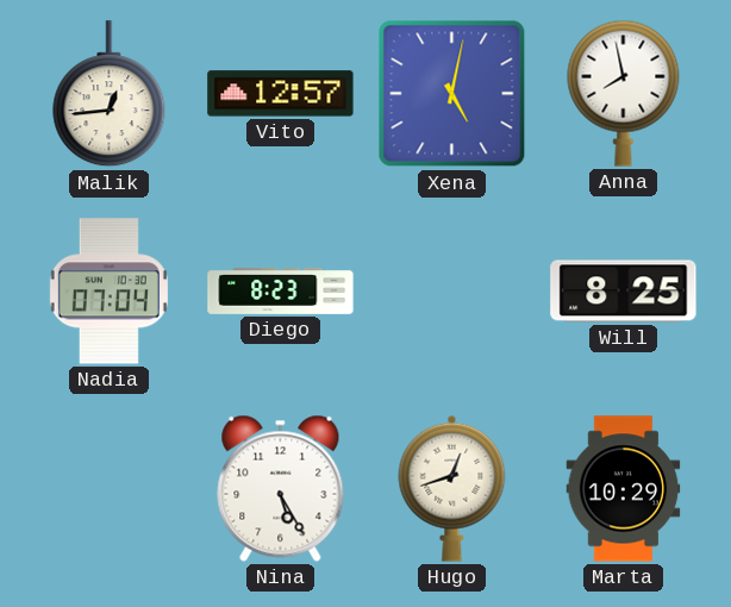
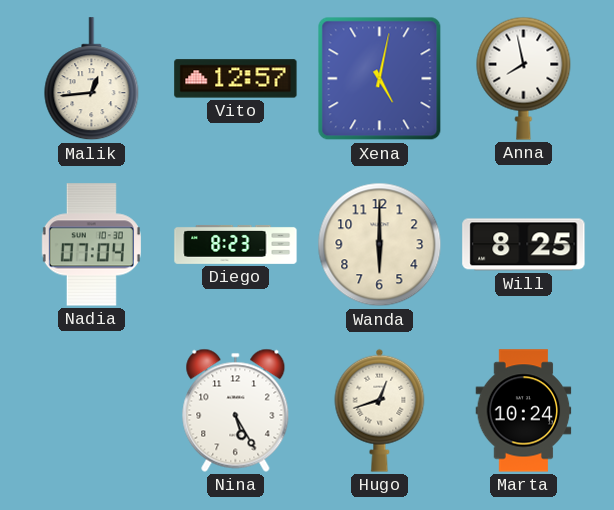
Wanda: none -> 6:00 (380, 245)
Marta: 10:29 -> 10:24 (524, 411)
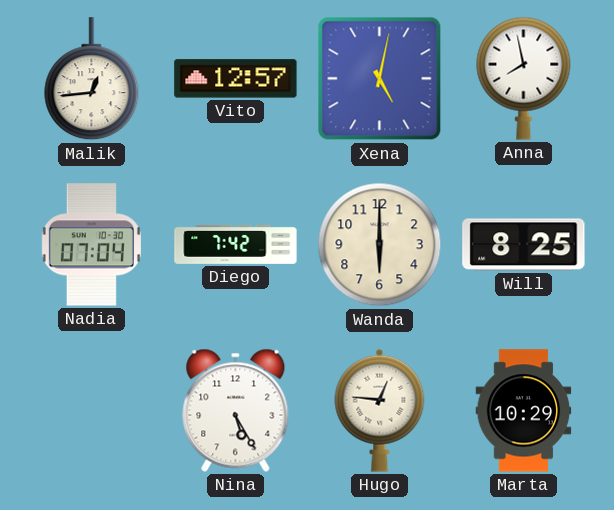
Diego: 8:23 -> 7:42 (236, 244)
Hugo: 12:42 -> 12:46 (380, 410)
Marta: 10:24 -> 10:29 (524, 411)
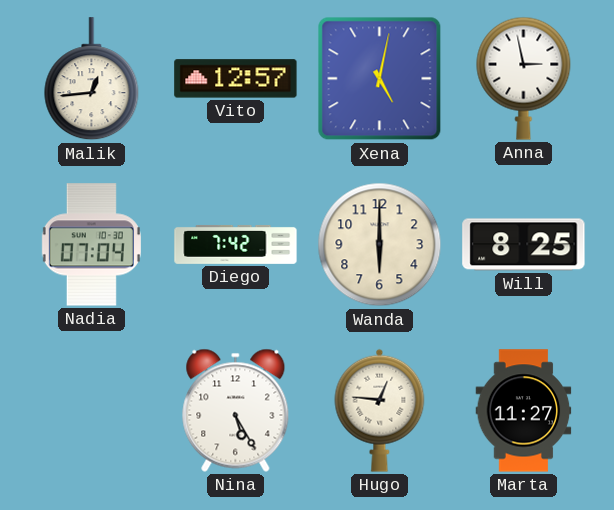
Anna: 7:58 -> 2:58 (524, 78)
Marta: 10:29 -> 11:27 (524, 411)
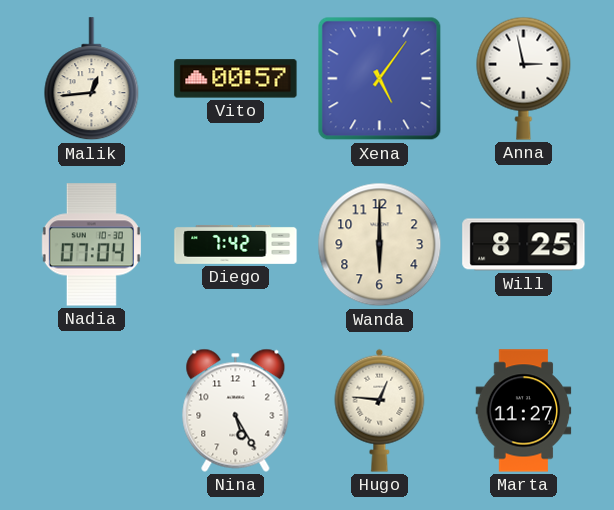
Vito: 12:57 -> 00:57 (236, 79)
Xena: 5:02 -> 5:06 (380, 79)
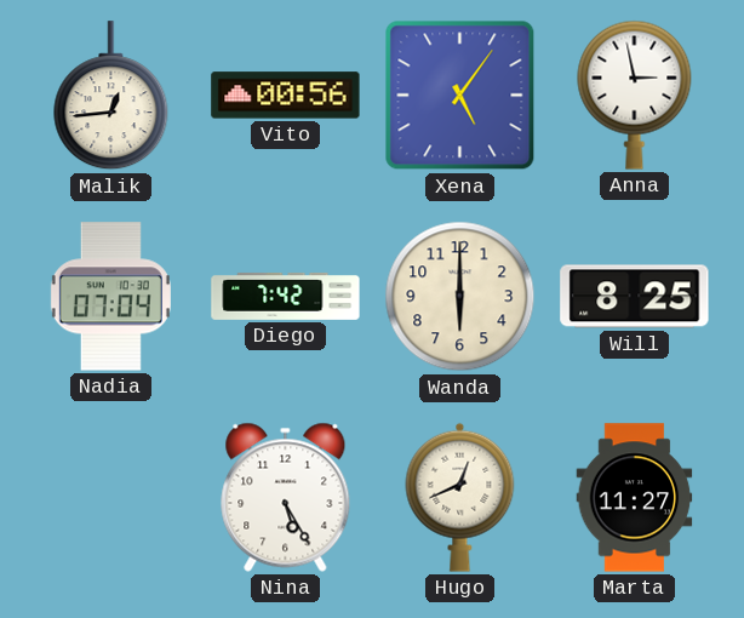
Vito: 00:57 -> 00:56 (286, 96)
Hugo: 12:46 -> 12:41 (460, 497)
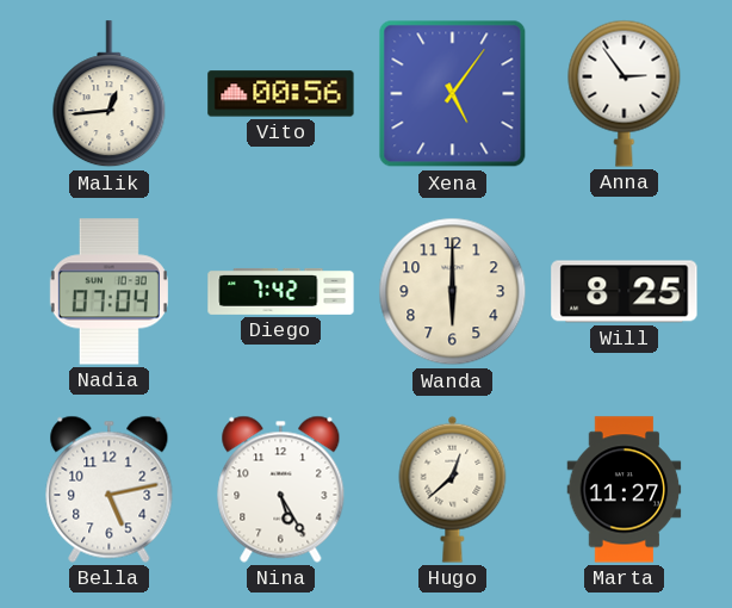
Anna: 2:58 -> 2:54 (625, 93)
Bella: none -> 5:13 (110, 489)
Hugo: 12:41 -> 12:38 (453, 489)
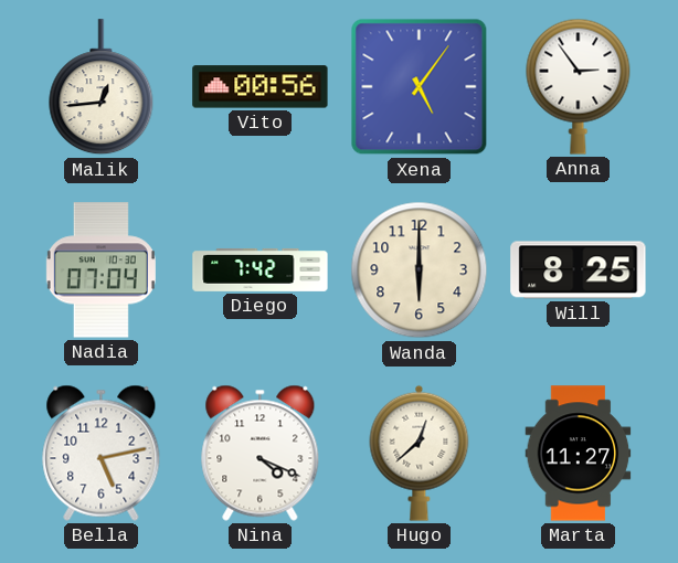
Nina: 5:25 -> 4:19 (261, 453)
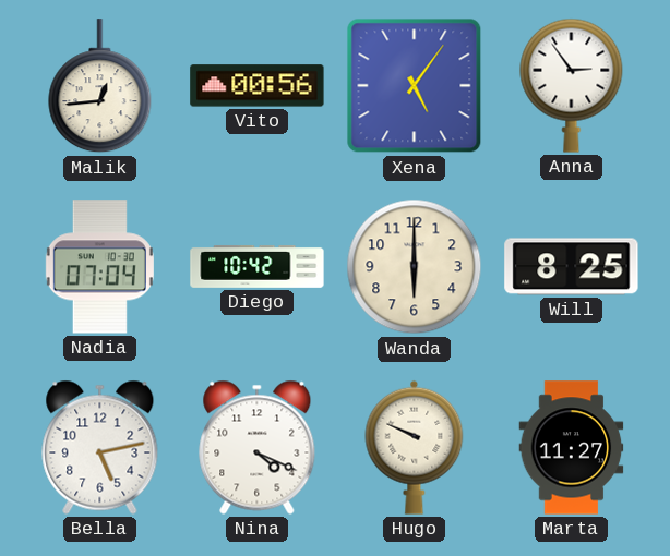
Diego: 7:42 -> 10:42 (258, 266)
Hugo: 12:38 -> 9:49 (415, 447)
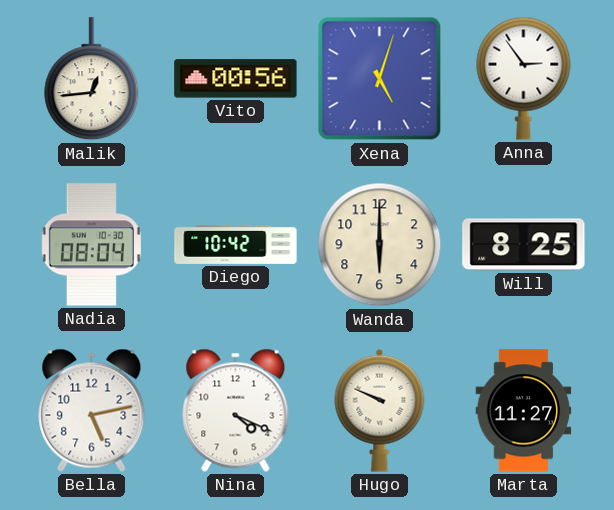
Xena: 5:06 -> 5:03 (380, 79)
Nadia: 07:04 -> 08:04 (91, 245)
